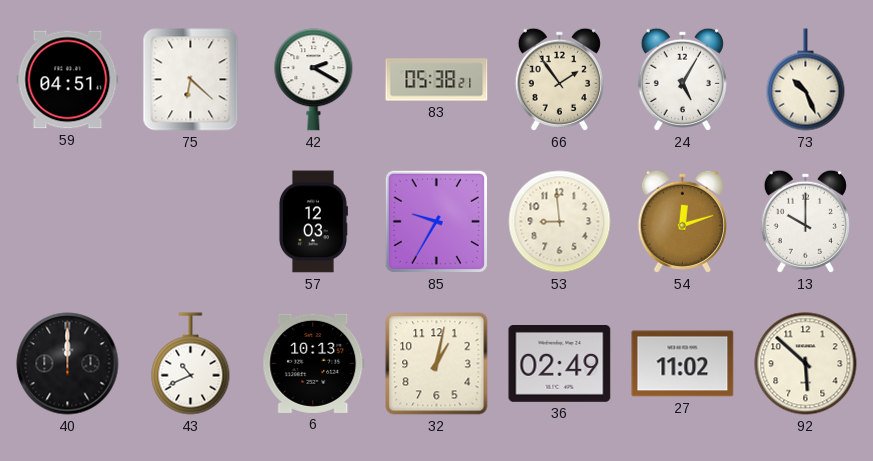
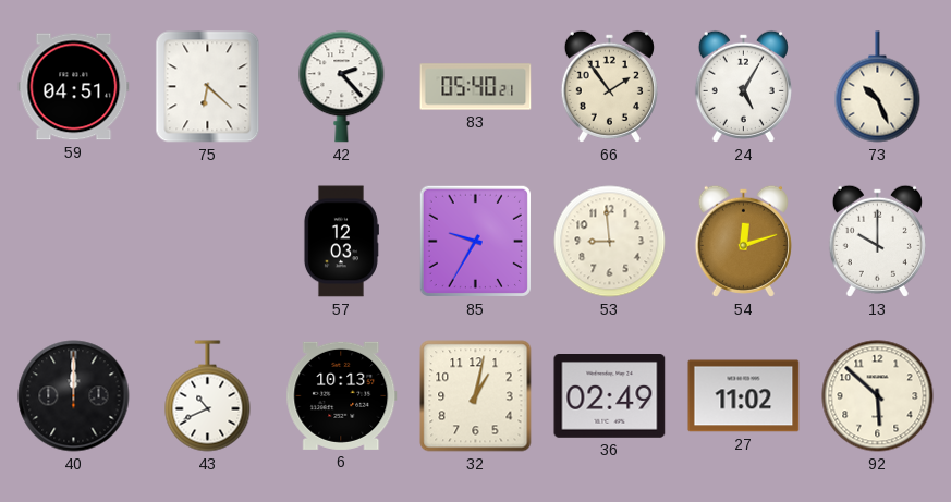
42: 2:20 -> 2:23 (342, 87)
83: 05:38 -> 05:40 (476, 87)
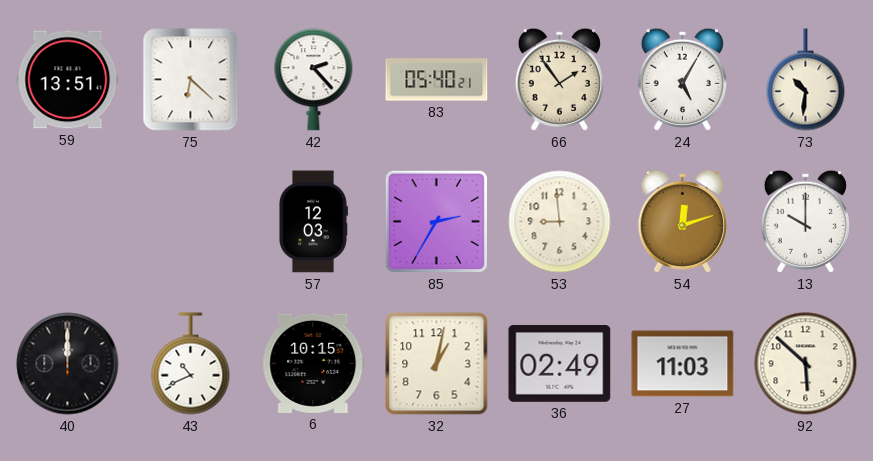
59: 04:51 -> 13:51 (68, 80)
73: 10:26 -> 10:31 (806, 80)
85: 9:35 -> 2:35 (436, 221)
6: 10:13 -> 10:15 (314, 363)
27: 11:02 -> 11:03 (683, 364)
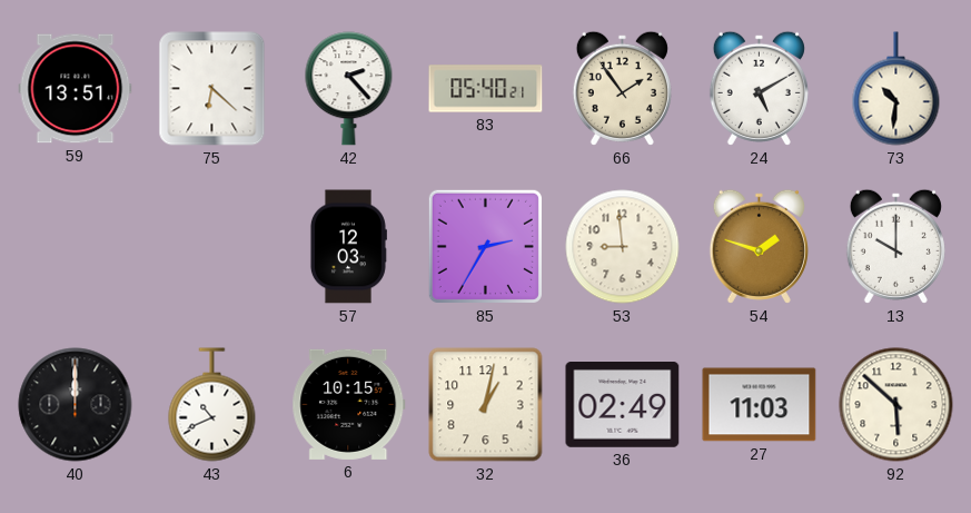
24: 5:05 -> 5:10 (759, 88)
54: 12:12 -> 1:48 (759, 246)
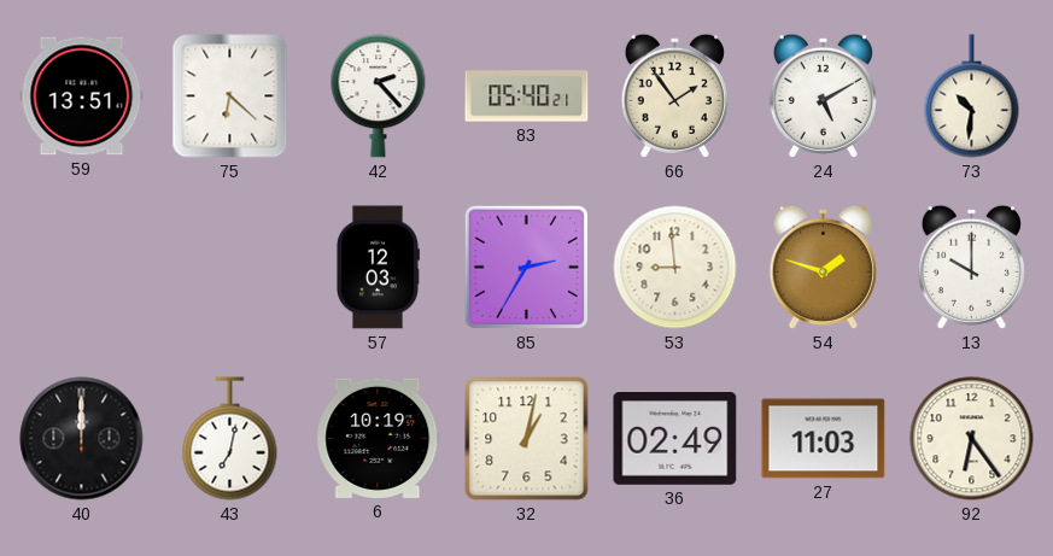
43: 10:41 -> 7:02 (230, 439)
6: 10:15 -> 10:19 (379, 438)
92: 5:52 -> 6:24 (972, 439)
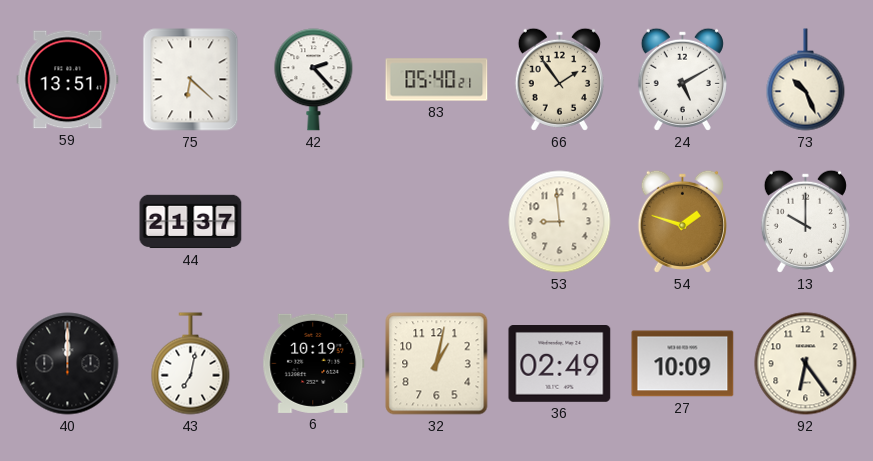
73: 10:31 -> 10:26 (806, 80)
44: none -> 21:37 (191, 222)
57: 12:03 -> none (378, 268)
85: 2:35 -> none (526, 267)
27: 11:03 -> 10:09 (683, 364)
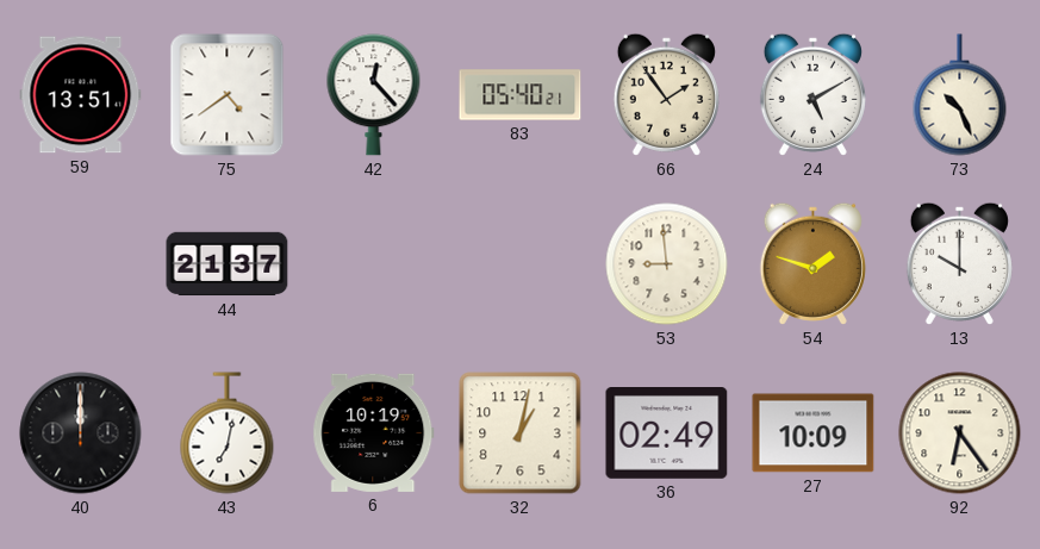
75: 6:22 -> 4:39 (228, 95)
42: 2:23 -> 12:23 (374, 95)
